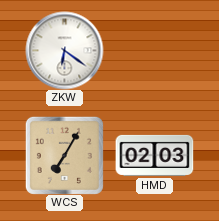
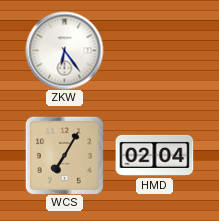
ZKW: 6:21 -> 6:24 (64, 50)
HMD: 02:03 -> 02:04 (154, 155)
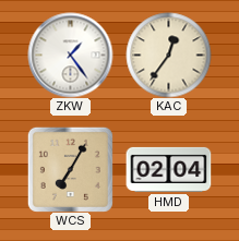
ZKW: 6:24 -> 1:24 (70, 55)
KAC: none -> 12:36 (168, 55)
